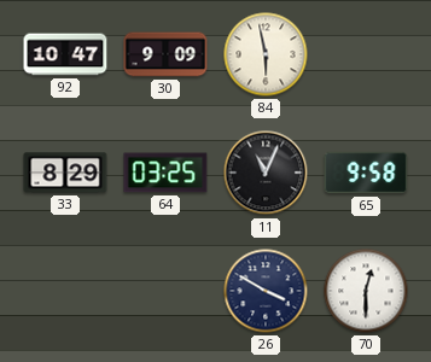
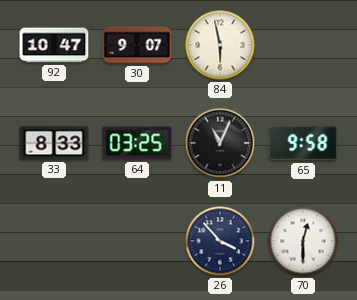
30: 9:09 -> 9:07 (137, 45)
33: 8:29 -> 8:33 (54, 143)
26: 3:50 -> 3:53 (220, 241)
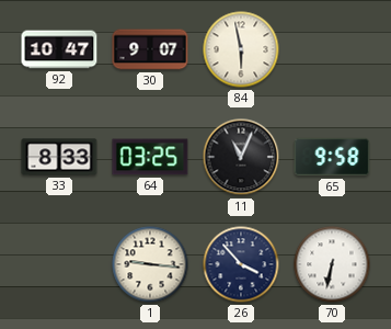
1: none -> 9:16 (150, 264)
70: 12:30 -> 6:32 (332, 264)
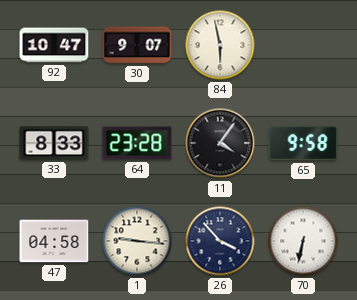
64: 03:25 -> 23:28 (137, 143)
11: 11:04 -> 4:06 (220, 143)
47: none -> 04:58 (54, 241)
